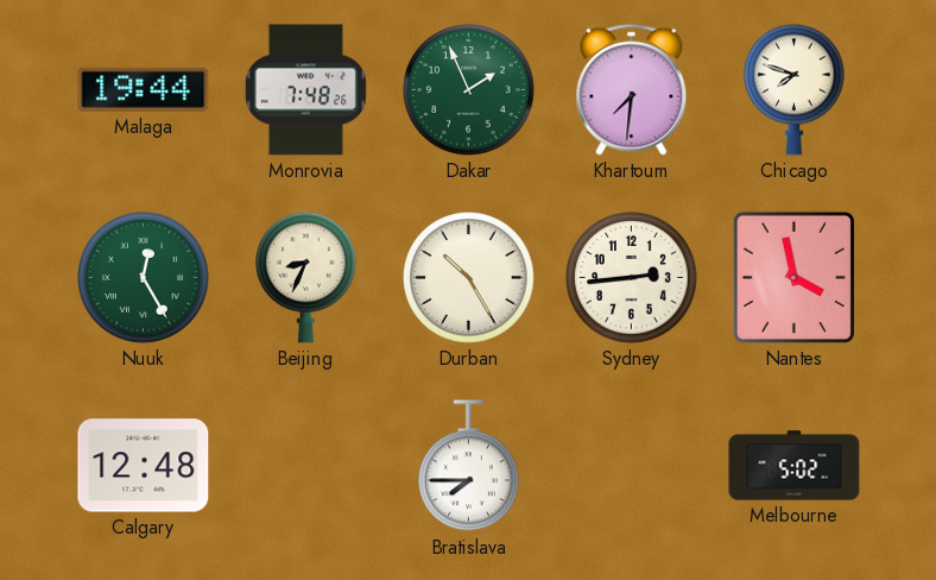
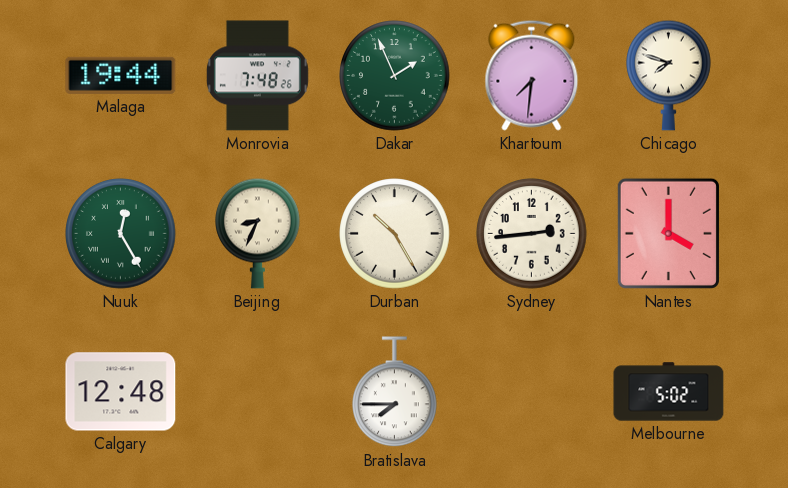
Nantes: 3:58 -> 4:00 (668, 233)
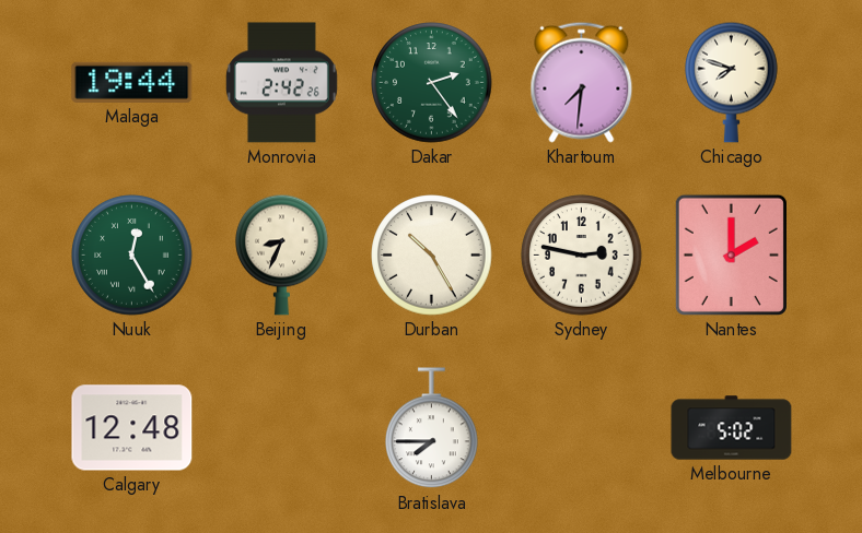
Monrovia: 7:48 -> 2:42 (281, 83)
Dakar: 1:56 -> 2:24 (432, 83)
Sydney: 2:44 -> 2:47 (582, 256)
Nantes: 4:00 -> 2:00 (731, 254)
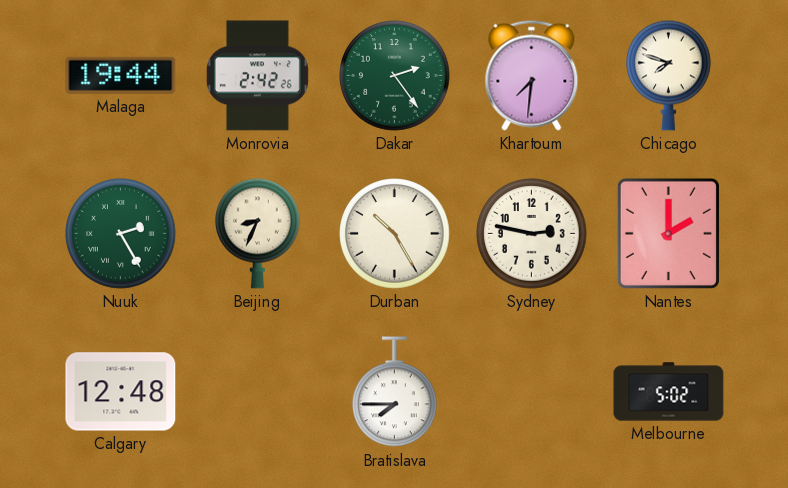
Nuuk: 12:25 -> 2:25 (121, 234)
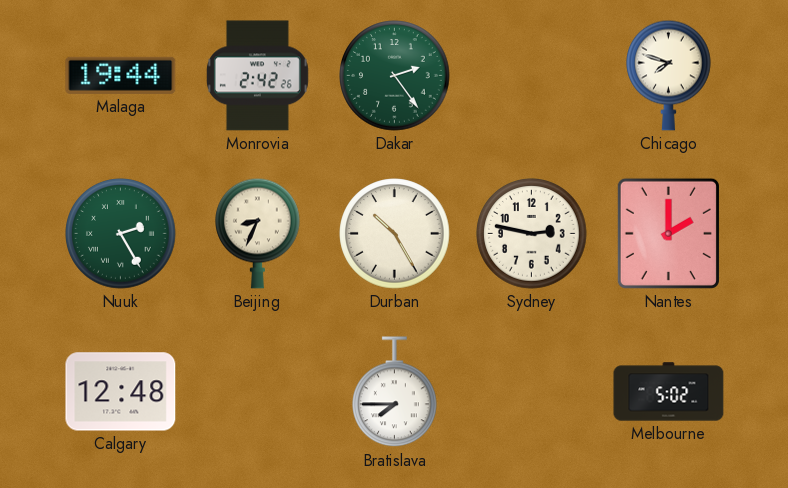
Khartoum: 7:31 -> none (532, 75)
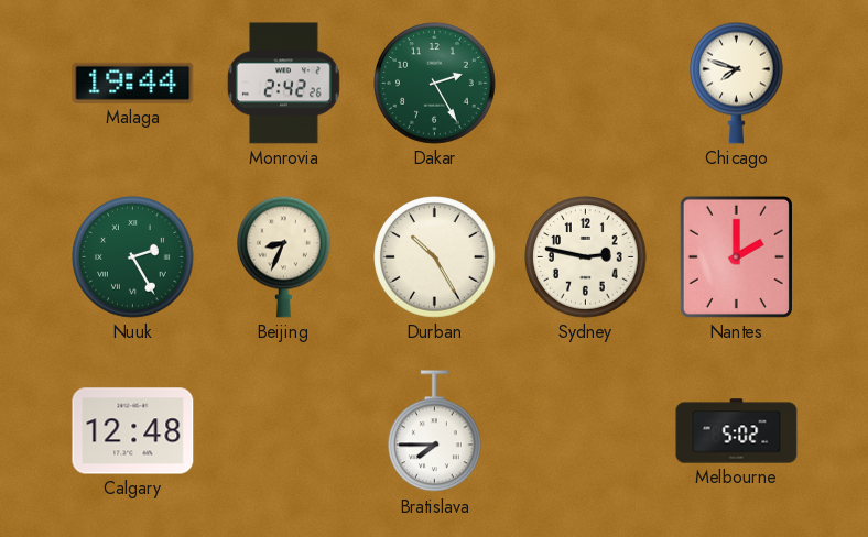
Dakar: 2:24 -> 2:25 (435, 84)
